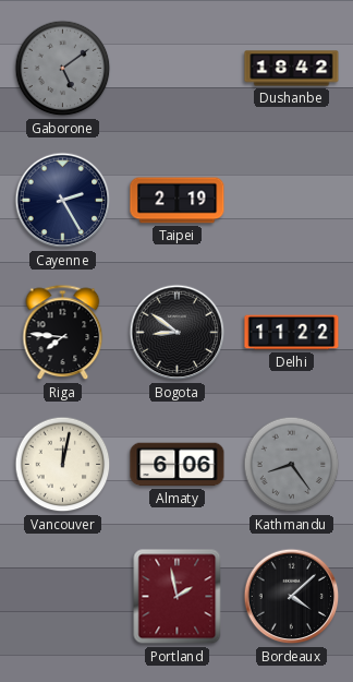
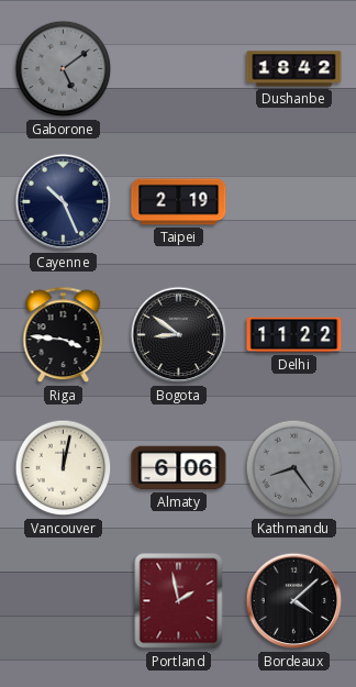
Cayenne: 2:25 -> 10:26 (64, 202)
Riga: 7:46 -> 3:46 (64, 335)
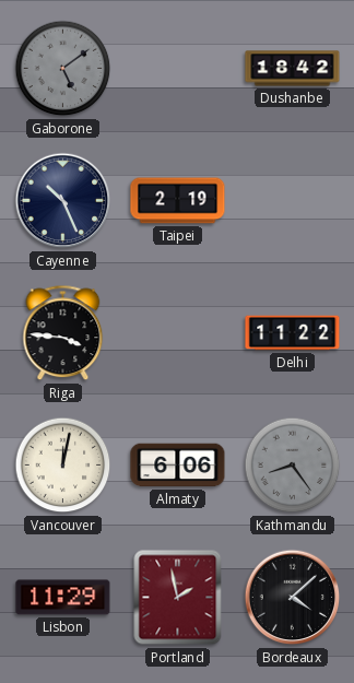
Bogota: 8:51 -> none (179, 335)
Lisbon: none -> 11:29 (63, 598)
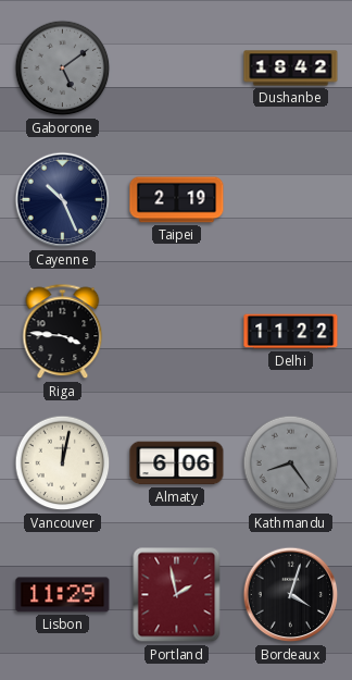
Bordeaux: 4:08 -> 4:03 (291, 595)
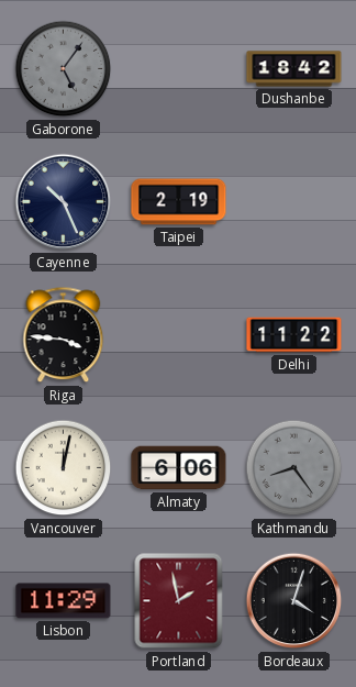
Gaborone: 5:09 -> 5:06 (64, 69)
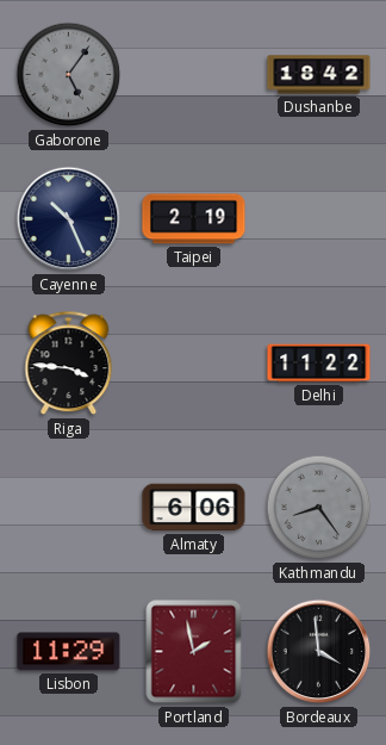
Vancouver: 12:02 -> none (64, 468)
Bordeaux: 4:03 -> 3:59 (319, 652)
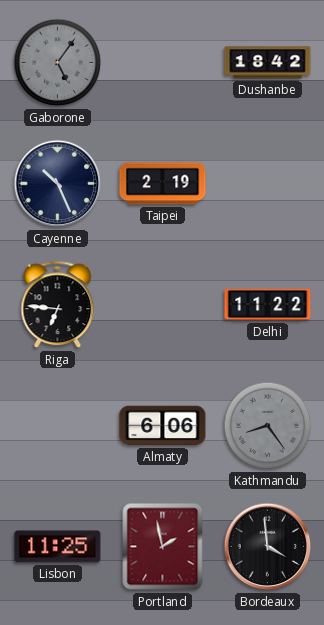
Riga: 3:46 -> 6:46 (58, 305)
Lisbon: 11:29 -> 11:25 (58, 547)
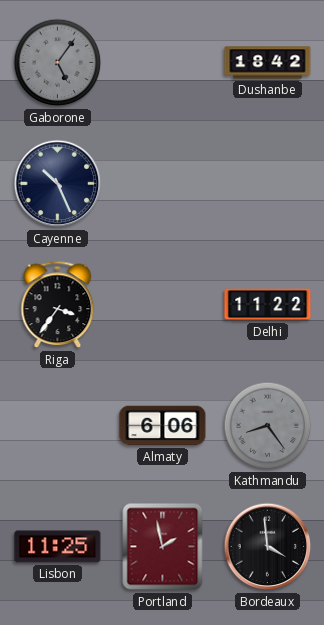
Taipei: 2:19 -> none (163, 184)
Riga: 6:46 -> 3:36 (58, 305)
